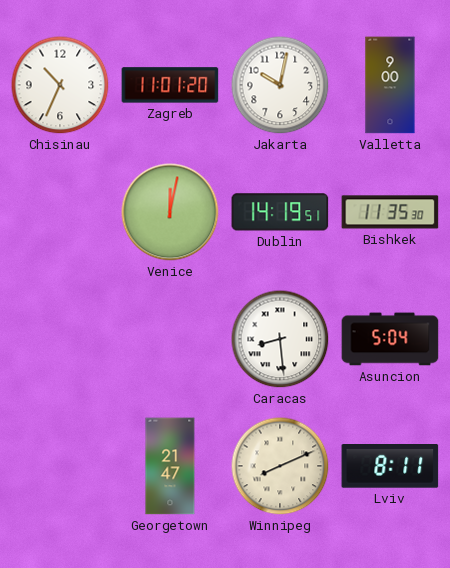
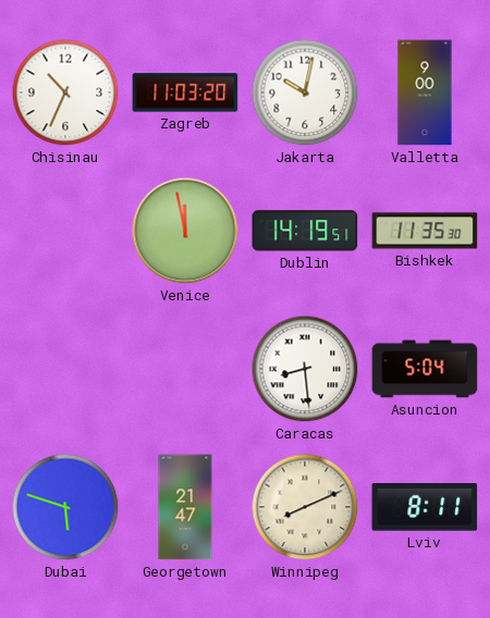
Zagreb: 11:01 -> 11:03 (185, 92)
Venice: 12:02 -> 11:58 (185, 231)
Dubai: none -> 5:48 (65, 507)
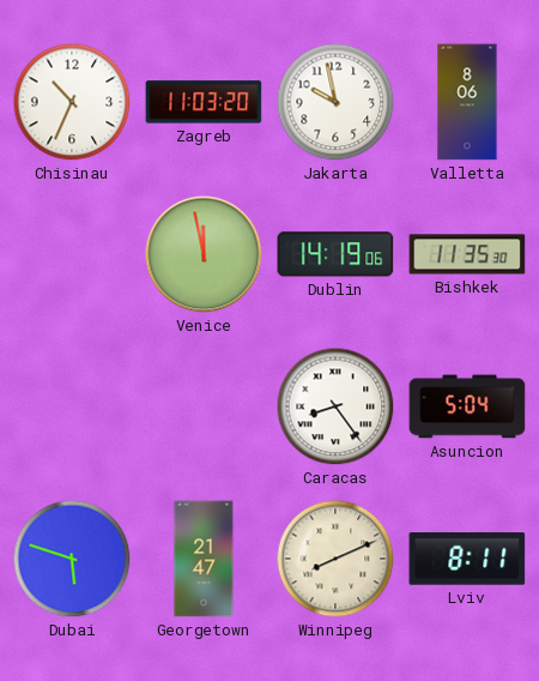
Jakarta: 10:02 -> 9:58 (335, 102)
Valletta: 9:00 -> 8:06 (467, 102)
Dublin: 14:19:51 -> 14:19:06 (335, 254)
Caracas: 8:29 -> 8:24 (335, 406)
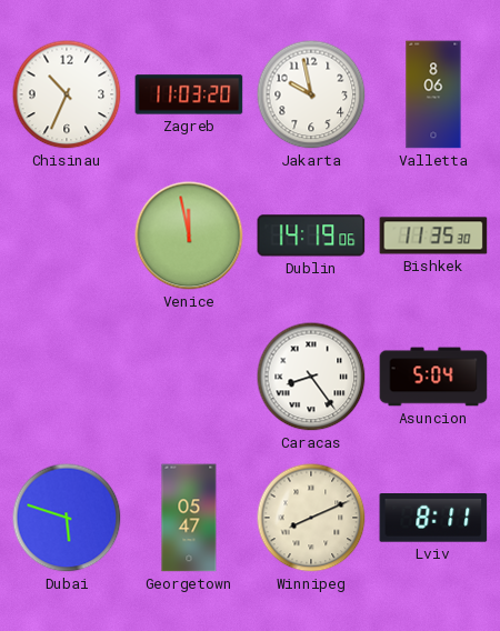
Georgetown: 21:47 -> 05:47 (189, 518)
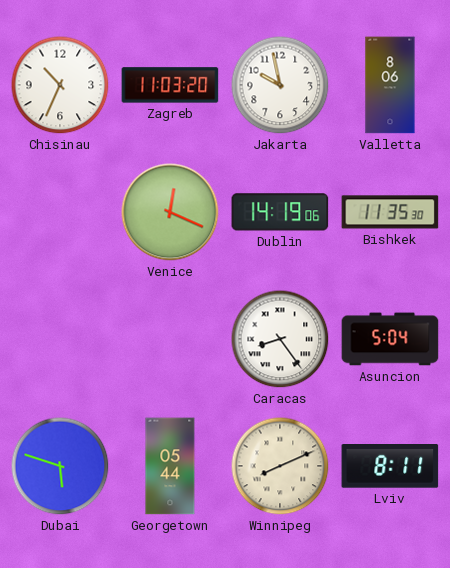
Venice: 11:58 -> 12:19 (170, 212)
Georgetown: 05:47 -> 05:44 (170, 466)
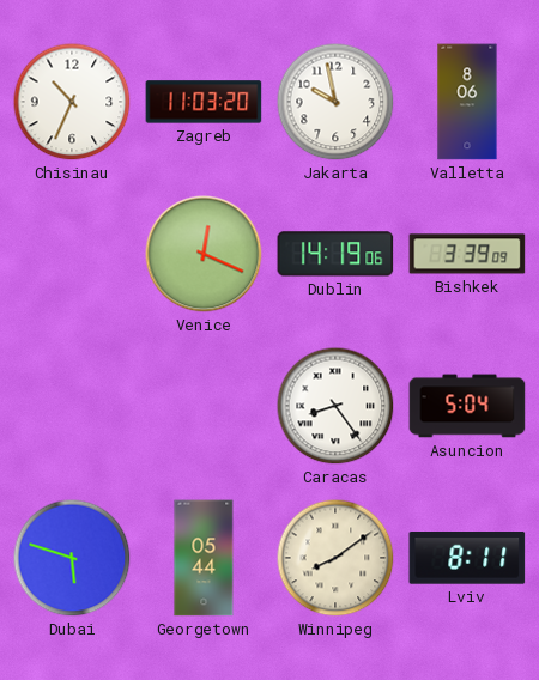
Bishkek: 11:35 -> 3:39 (467, 254)
Winnipeg: 8:11 -> 8:09 (335, 558)
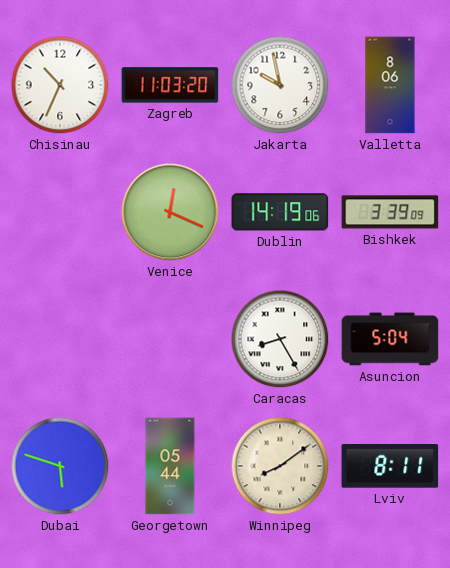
Caracas: 8:24 -> 8:25 (280, 339)
